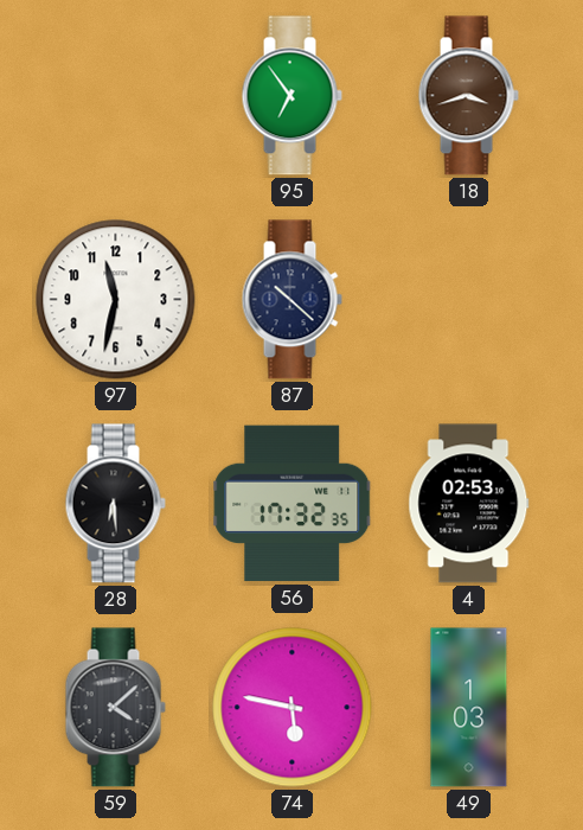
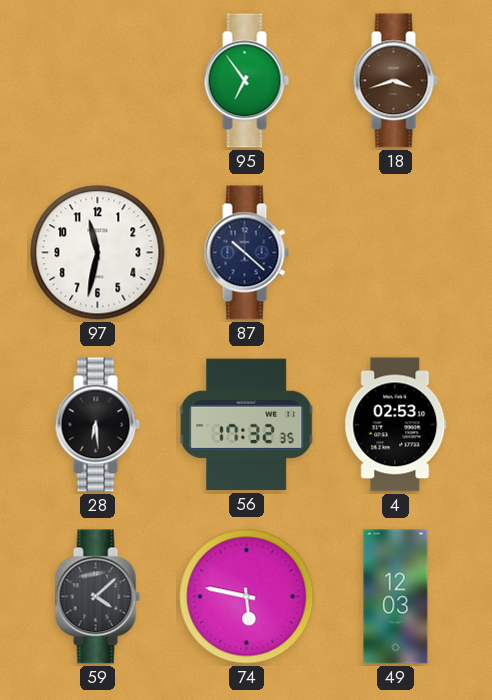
49: 1:03 -> 12:03 (396, 597)
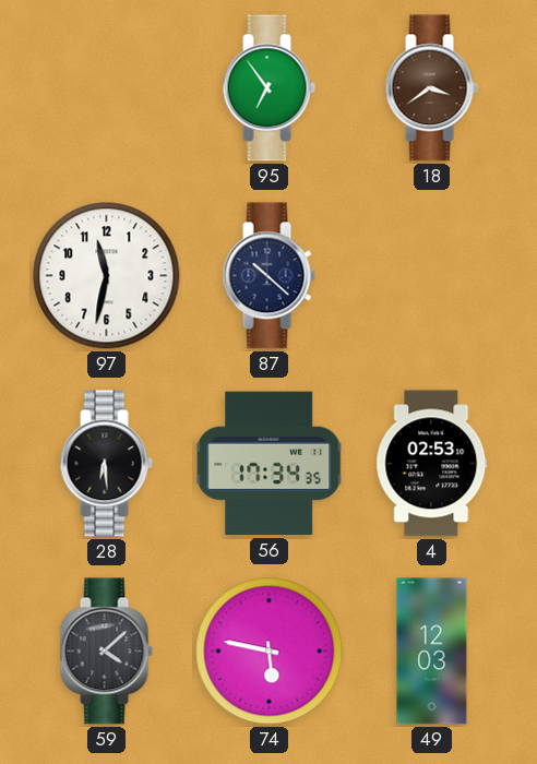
18: 3:42 -> 3:39 (431, 88)
56: 17:32 -> 17:34 (270, 464)
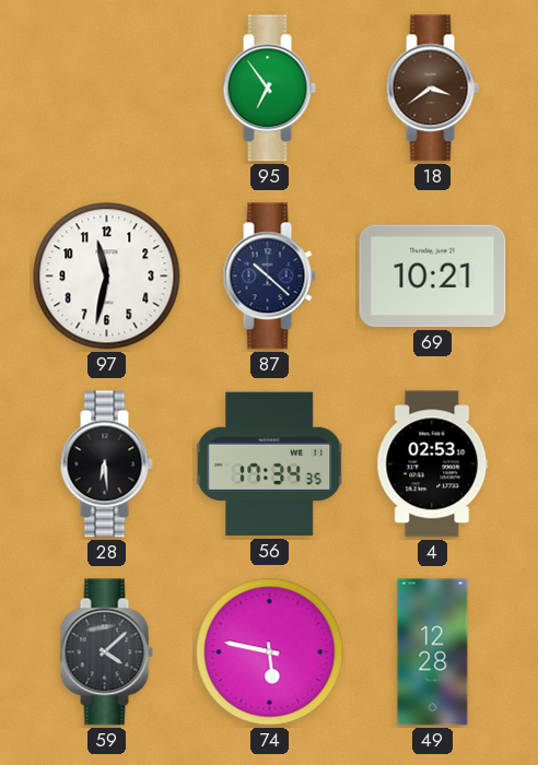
69: none -> 10:21 (433, 276)
49: 12:03 -> 12:28 (433, 652)
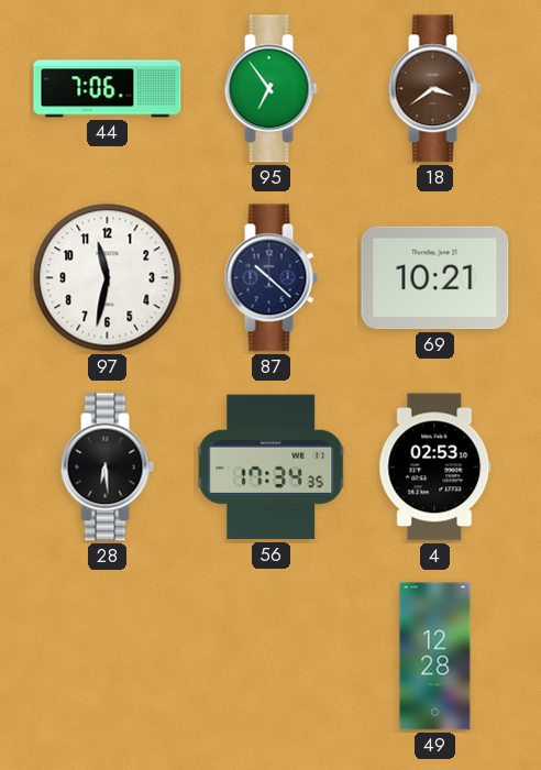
44: none -> 7:06 (108, 89)
59: 4:08 -> none (106, 652)
74: 5:47 -> none (270, 652)
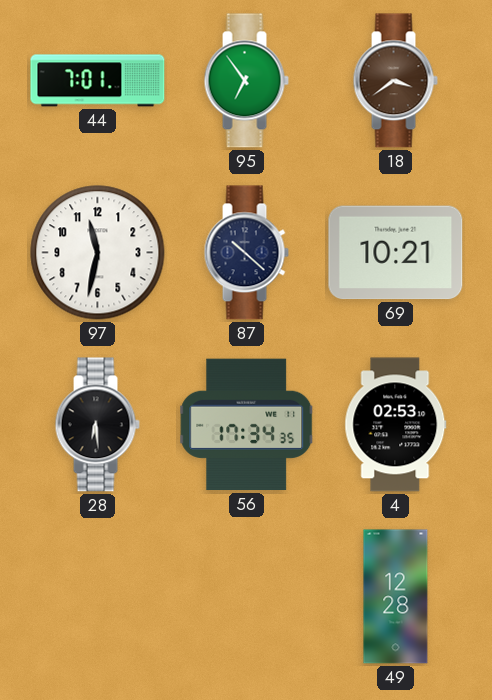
44: 7:06 -> 7:01 (98, 81)
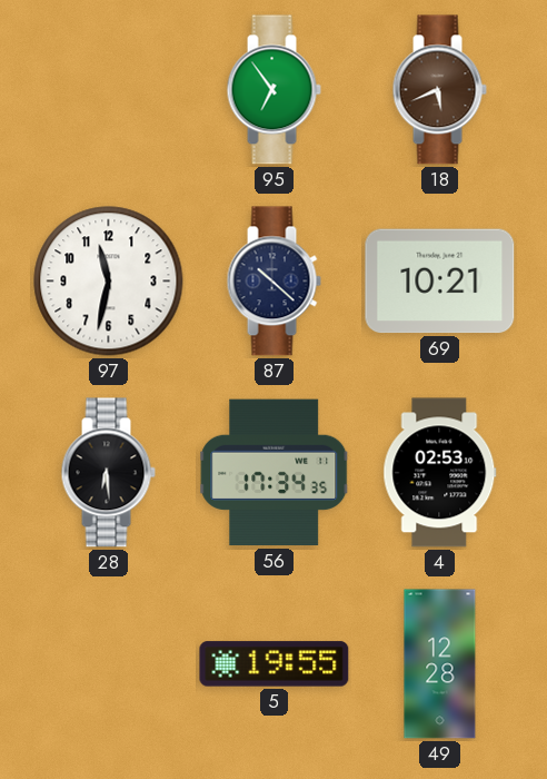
44: 7:01 -> none (98, 81)
18: 3:39 -> 5:41 (439, 90)
5: none -> 19:55 (275, 664)
